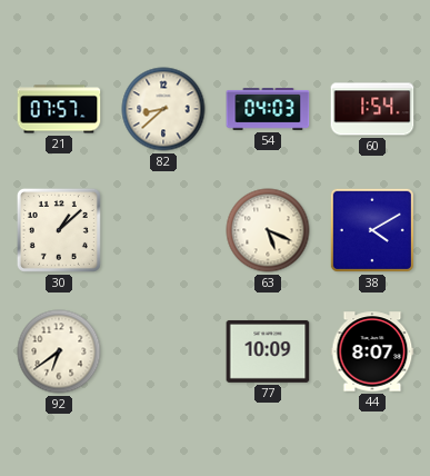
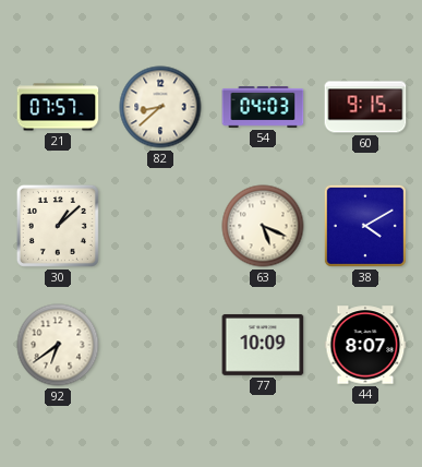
60: 1:54 -> 9:15 (365, 107)
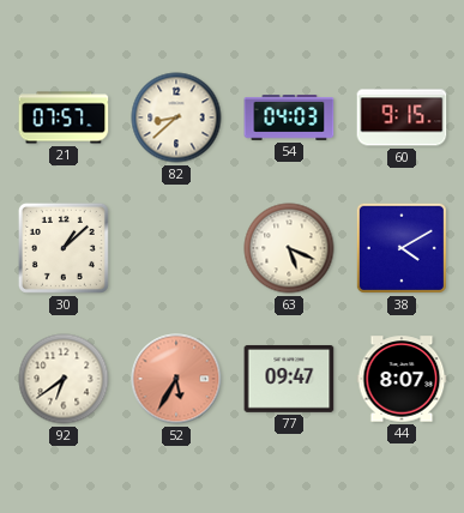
52: none -> 5:35 (176, 379)
77: 10:09 -> 09:47 (289, 379)
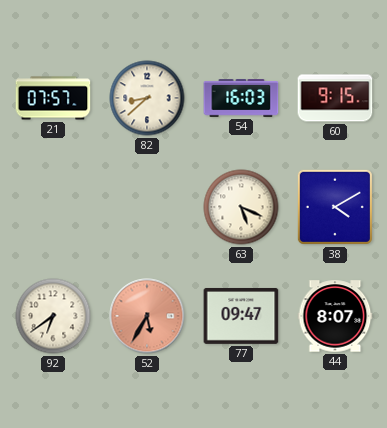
54: 04:03 -> 16:03 (241, 98)
30: 1:08 -> none (64, 248)
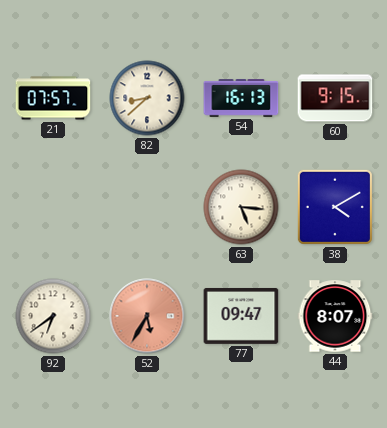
54: 16:03 -> 16:13 (241, 98)
63: 5:19 -> 5:16 (241, 207)
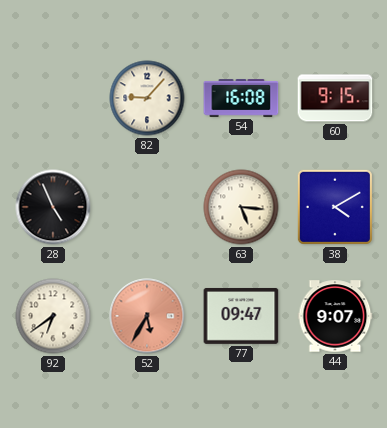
21: 07:57 -> none (53, 98)
82: 8:38 -> 9:07 (147, 98)
54: 16:13 -> 16:08 (241, 98)
28: none -> 4:56 (53, 207)
44: 8:07 -> 9:07 (335, 316)
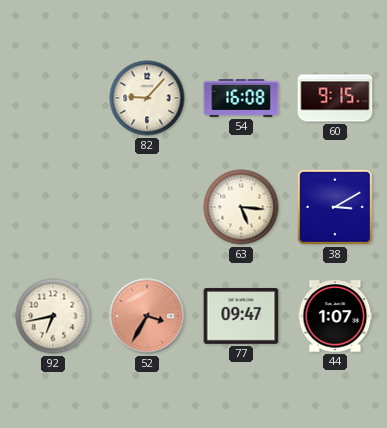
28: 4:56 -> none (53, 207)
38: 4:10 -> 3:10 (335, 207)
92: 6:39 -> 6:43 (53, 316)
52: 5:35 -> 3:35 (147, 316)
44: 9:07 -> 1:07 (335, 316)
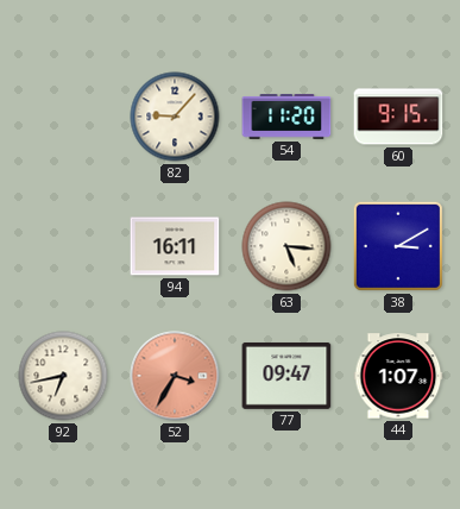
54: 16:08 -> 11:20 (286, 117)
94: none -> 16:11 (175, 246)
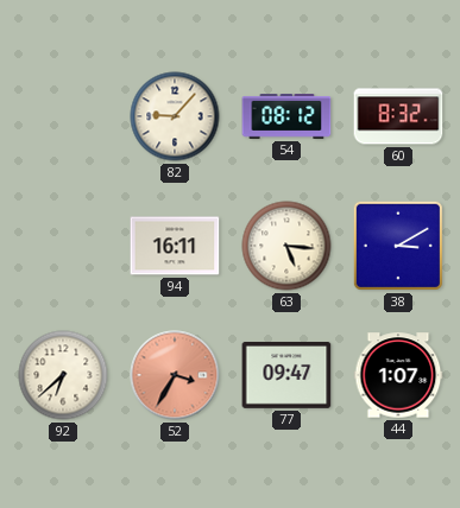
54: 11:20 -> 08:12 (286, 116)
60: 9:15 -> 8:32 (398, 116)
92: 6:43 -> 6:38 (63, 375)
